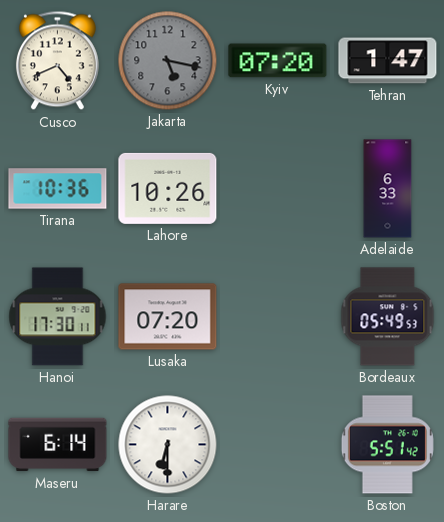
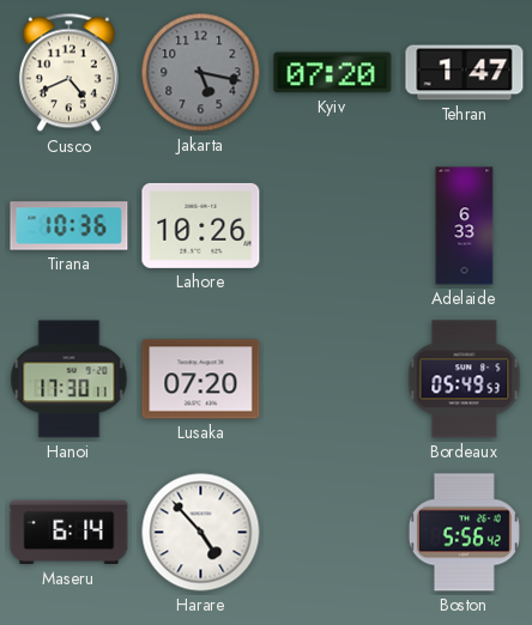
Harare: 6:30 -> 4:53 (201, 533)
Boston: 5:51 -> 5:56 (464, 533)
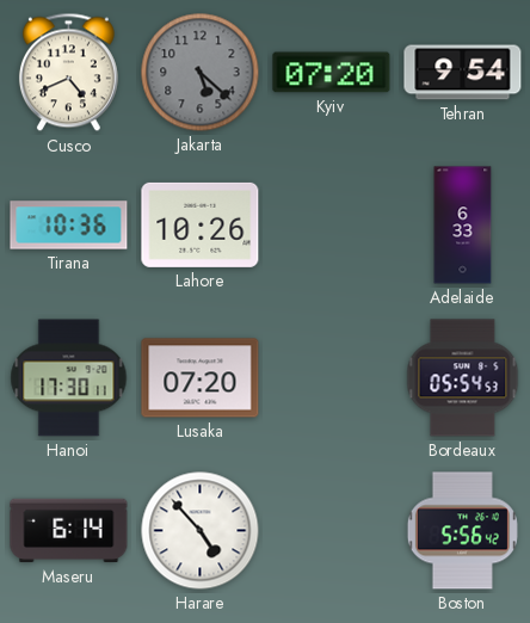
Jakarta: 5:17 -> 5:22 (201, 73)
Tehran: 1:47 -> 9:54 (463, 73)
Bordeaux: 05:49 -> 05:54 (463, 378)
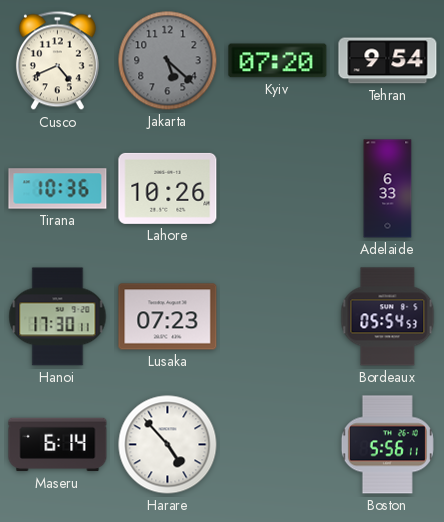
Lusaka: 07:20 -> 07:23 (168, 317)
Boston: 5:56:42 -> 5:56:11 (387, 445)
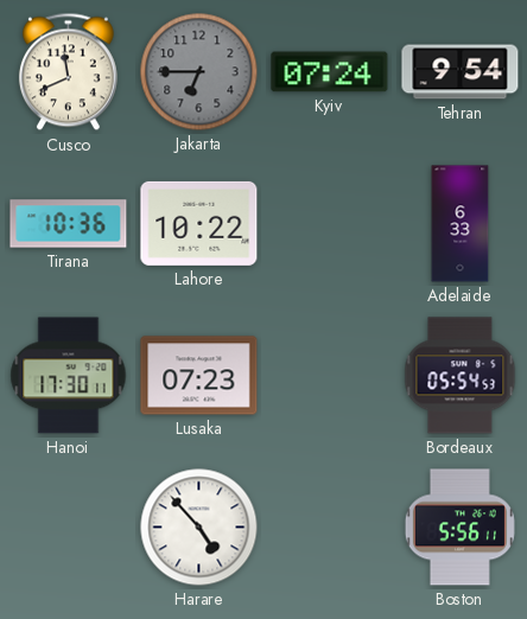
Cusco: 4:41 -> 11:41 (68, 72)
Jakarta: 5:22 -> 6:45 (199, 72)
Kyiv: 07:20 -> 07:24 (330, 72)
Lahore: 10:26 -> 10:22 (199, 223)
Maseru: 6:14 -> none (58, 445)
